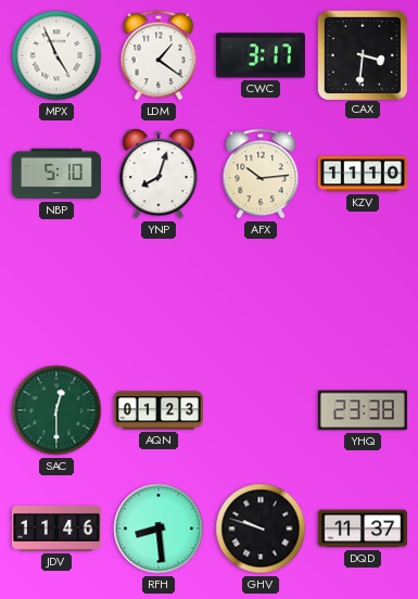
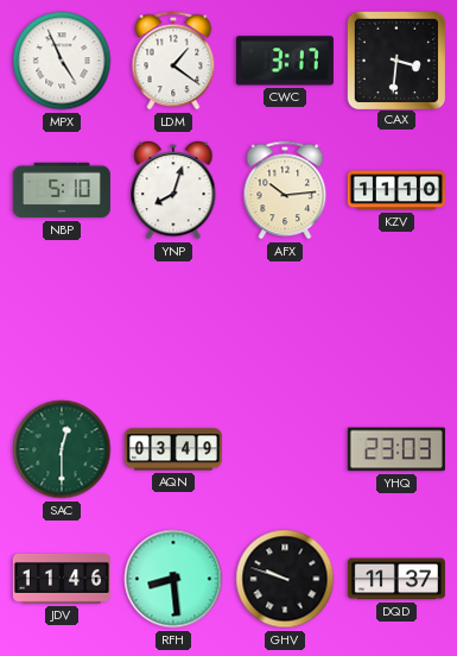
AQN: 01:23 -> 03:49 (173, 449)
YHQ: 23:38 -> 23:03 (396, 449)
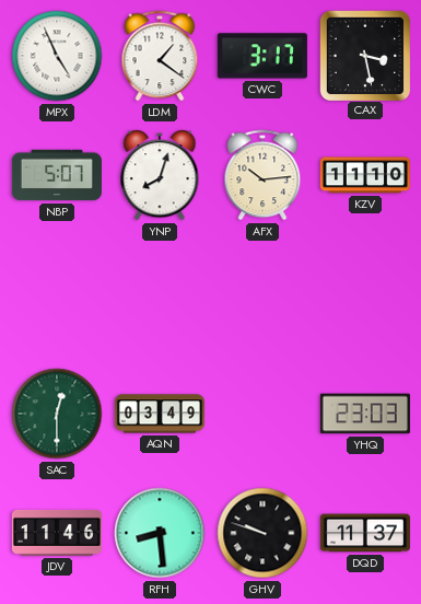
CAX: 3:31 -> 3:28 (364, 55)
NBP: 5:10 -> 5:07 (57, 175)
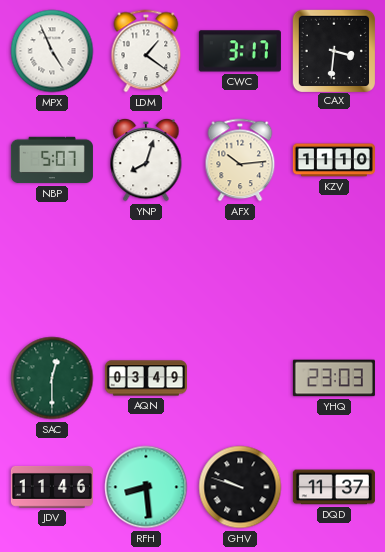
CAX: 3:28 -> 3:31 (333, 50)
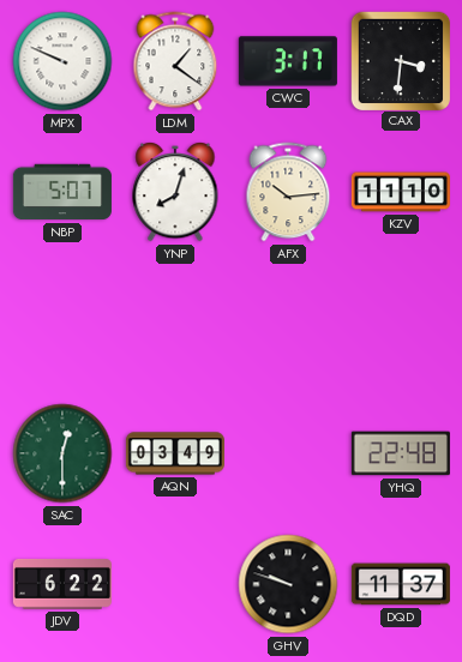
MPX: 4:56 -> 9:49 (62, 61)
YHQ: 23:03 -> 22:48 (401, 453)
JDV: 11:46 -> 6:22 (62, 585)
RFH: 8:29 -> none (146, 487)
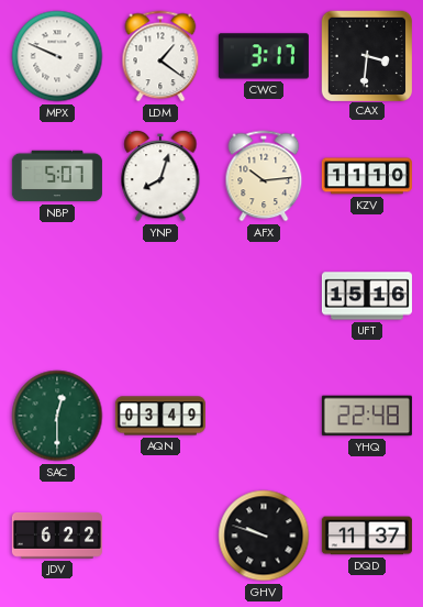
UFT: none -> 15:16 (367, 296)
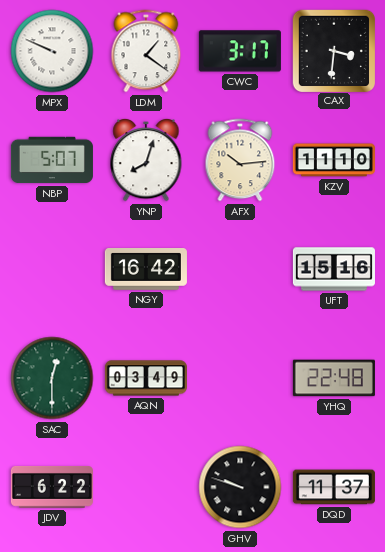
NGY: none -> 16:42 (146, 269)
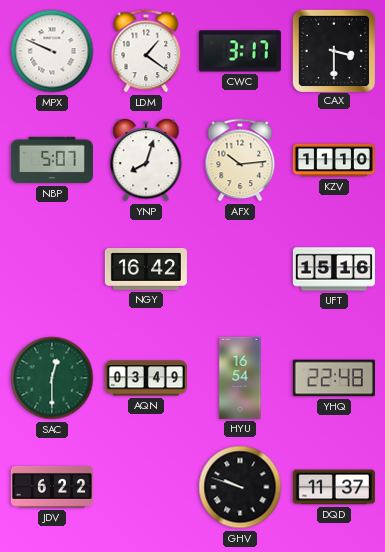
CAX: 3:31 -> 3:30 (333, 50)
HYU: none -> 16:54 (240, 378)
